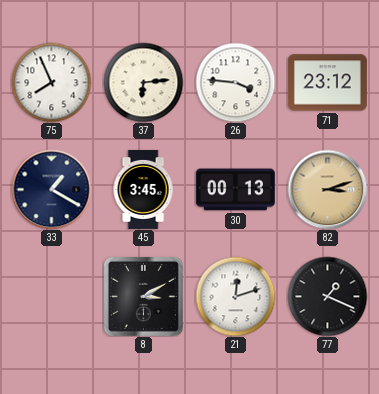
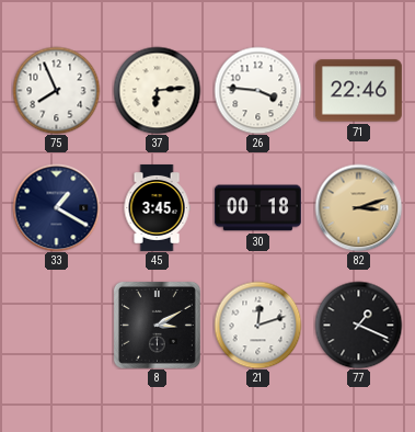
71: 23:12 -> 22:46 (358, 91)
30: 00:13 -> 00:18 (257, 208)
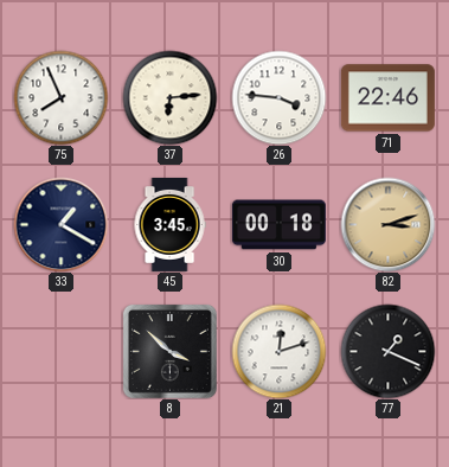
8: 3:10 -> 3:52 (169, 351)
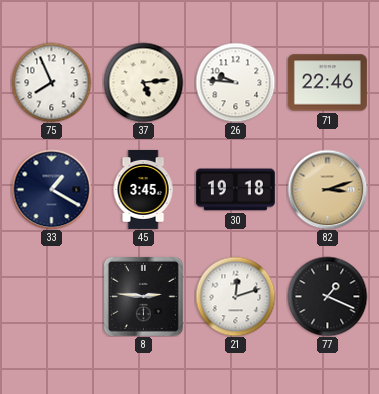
37: 6:14 -> 5:14 (143, 82)
26: 3:46 -> 9:46 (235, 82)
30: 00:18 -> 19:18 (235, 190)
8: 3:52 -> 2:46 (143, 296)
